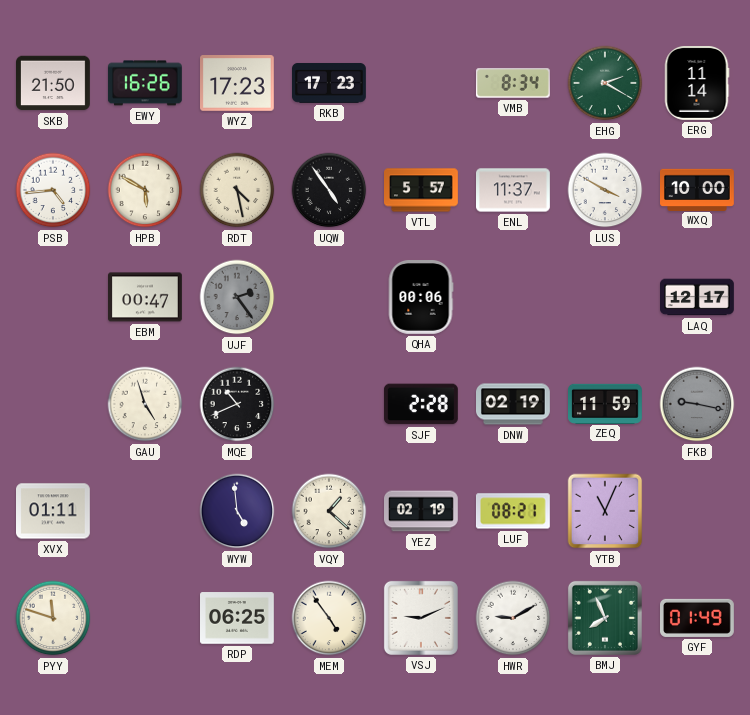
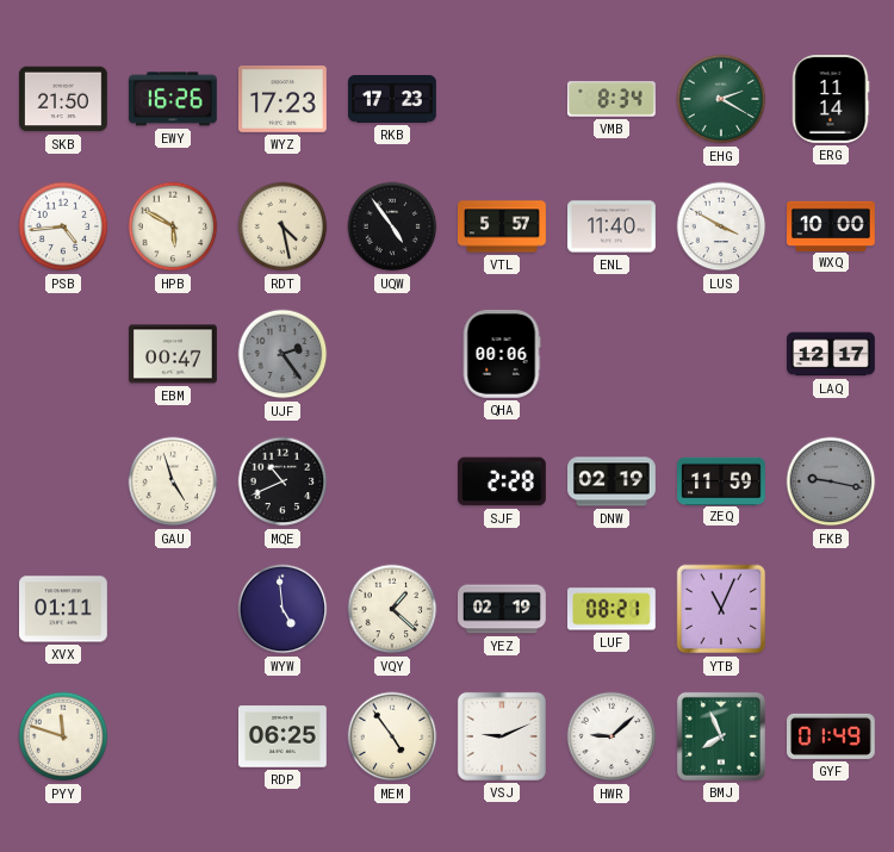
ENL: 11:37 -> 11:40 (613, 226)
HWR: 9:10 -> 9:08 (611, 736)
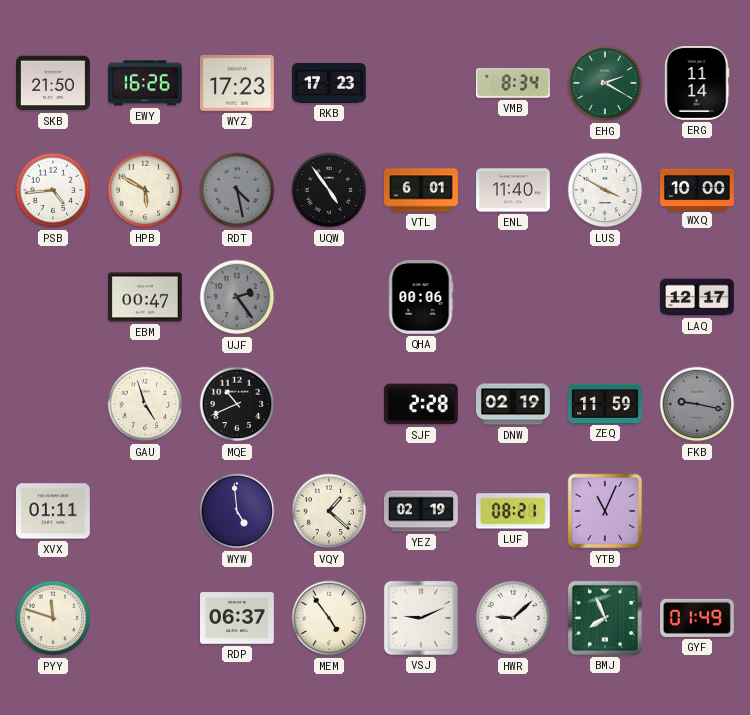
RDT dial: cream -> grey (237, 190)
VTL: 5:57 -> 6:01 (422, 190)
RDP: 06:25 -> 06:37 (238, 618)
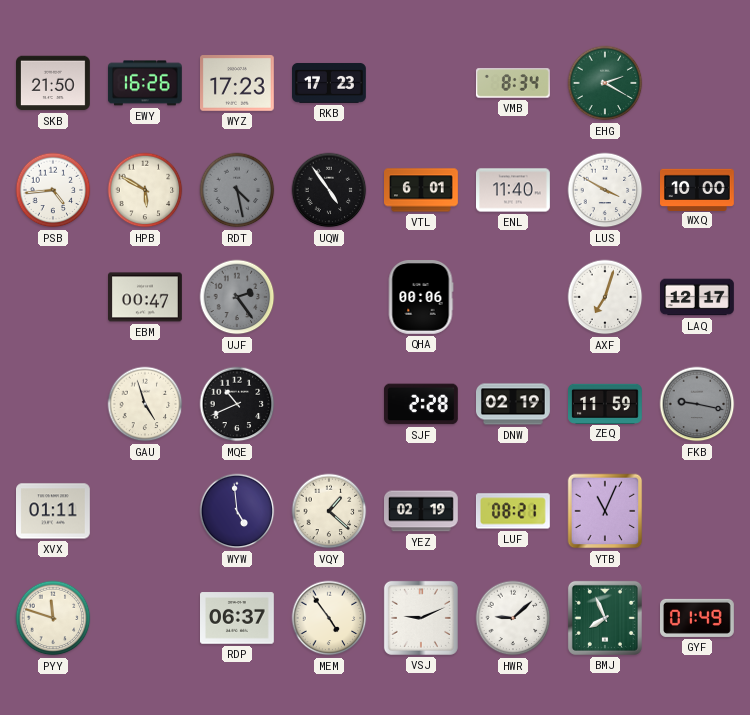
ERG: 11:14 -> none (697, 84)
AXF: none -> 7:03 (605, 297)
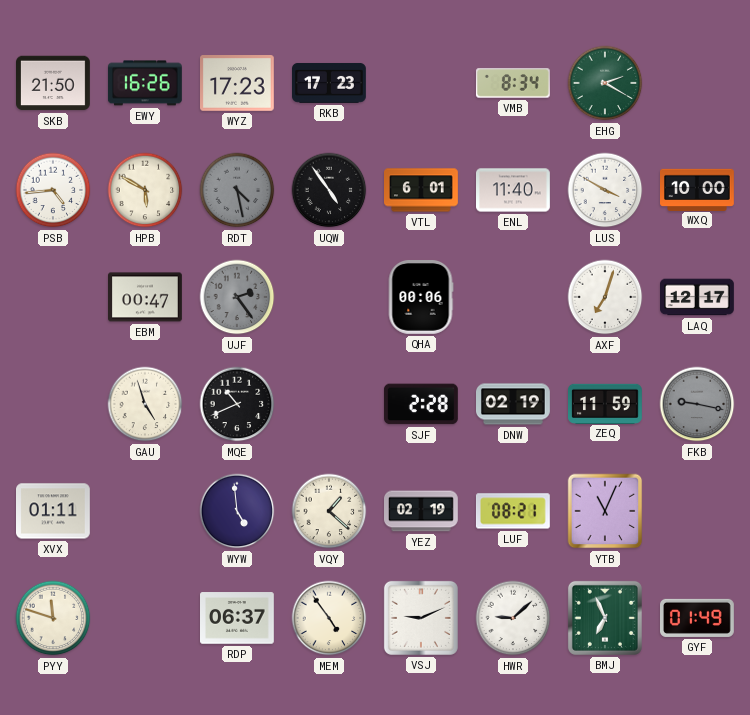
BMJ: 7:56 -> 6:56 (605, 618)
